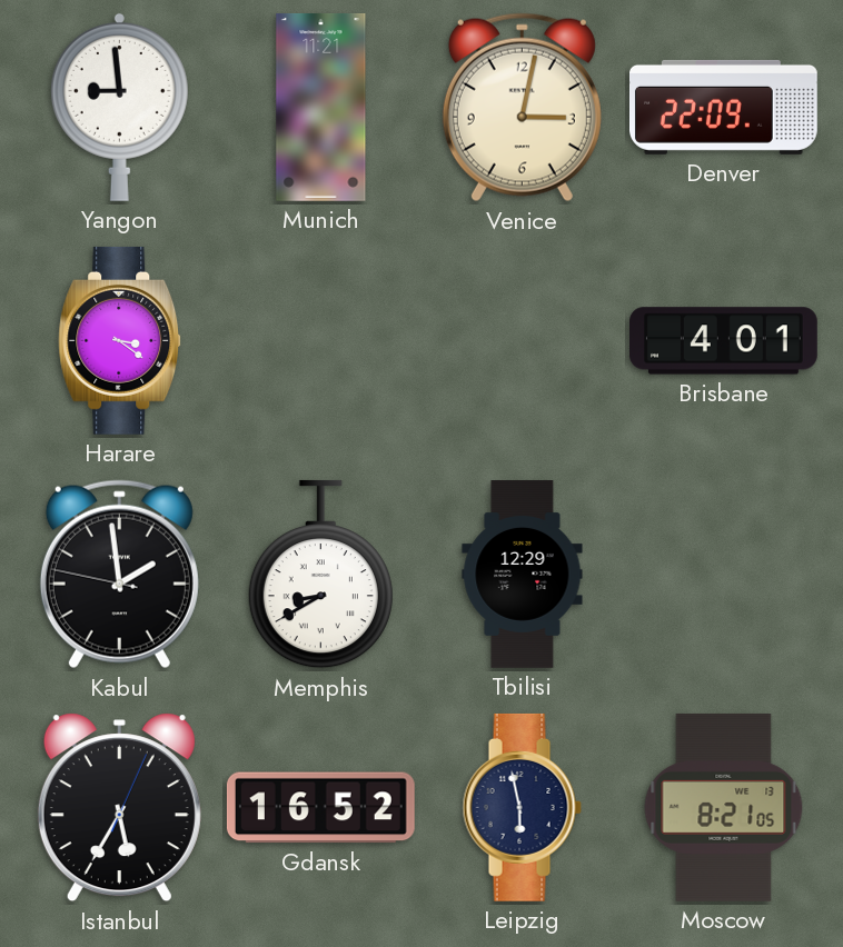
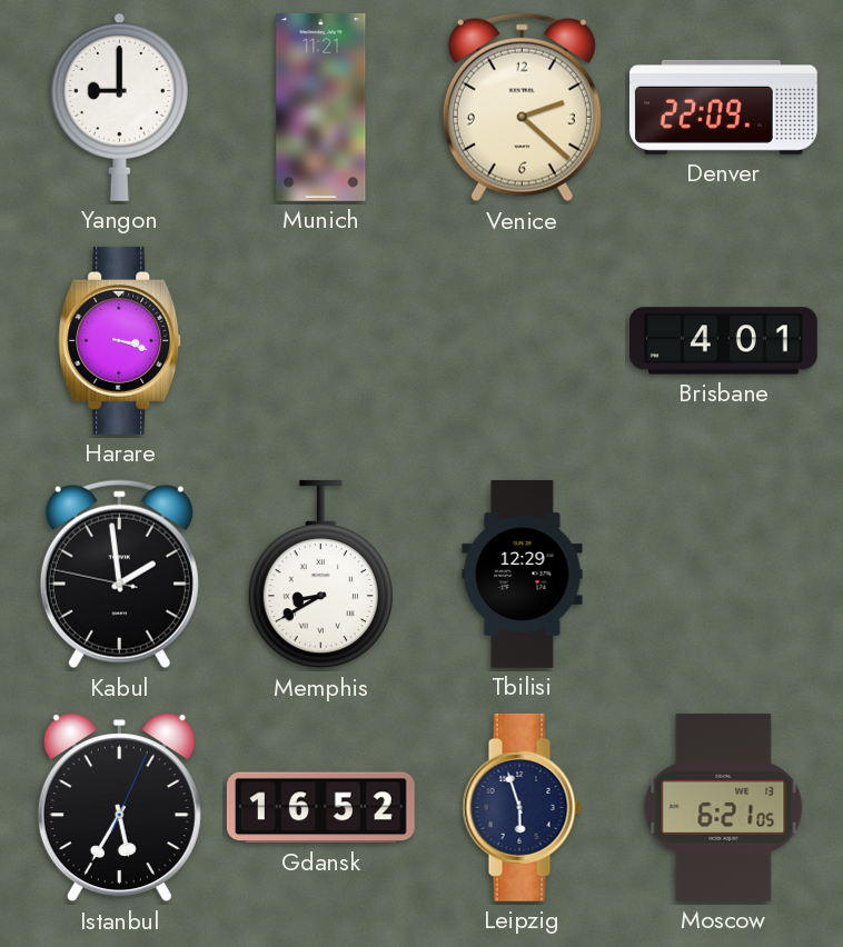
Yangon: 8:59 -> 9:00 (119, 107)
Venice: 3:02 -> 2:22 (522, 108)
Harare: 3:21 -> 3:18 (120, 340)
Leipzig: 5:58 -> 5:57 (522, 807)
Moscow: 8:21 -> 6:21 (724, 807)
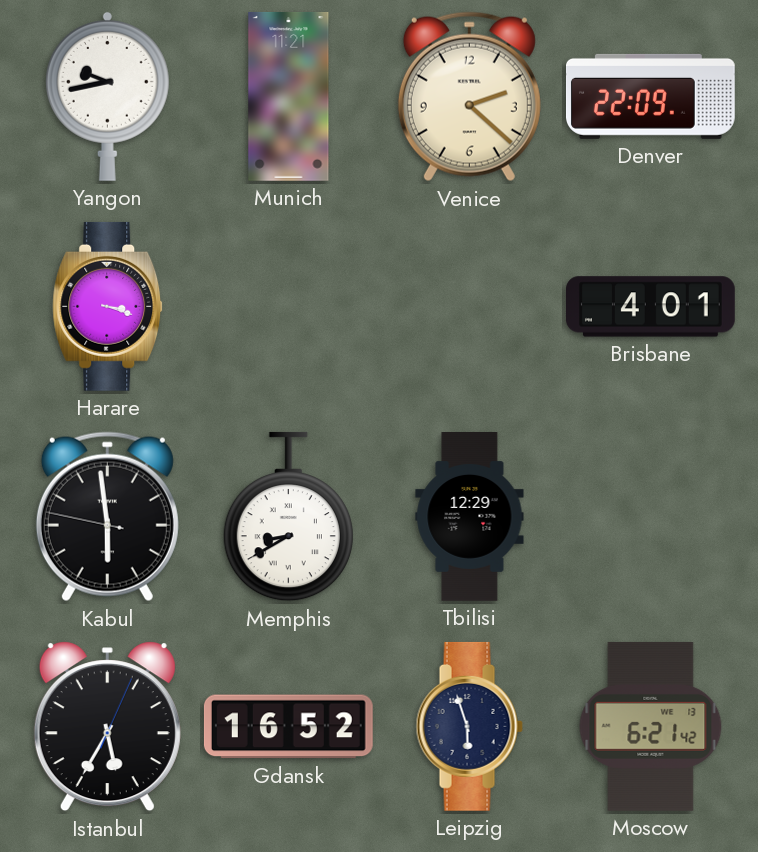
Yangon: 9:00 -> 9:43 (107, 96)
Kabul: 1:58 -> 5:58 (107, 517)
Moscow: 6:21:05 -> 6:21:42 (651, 726)
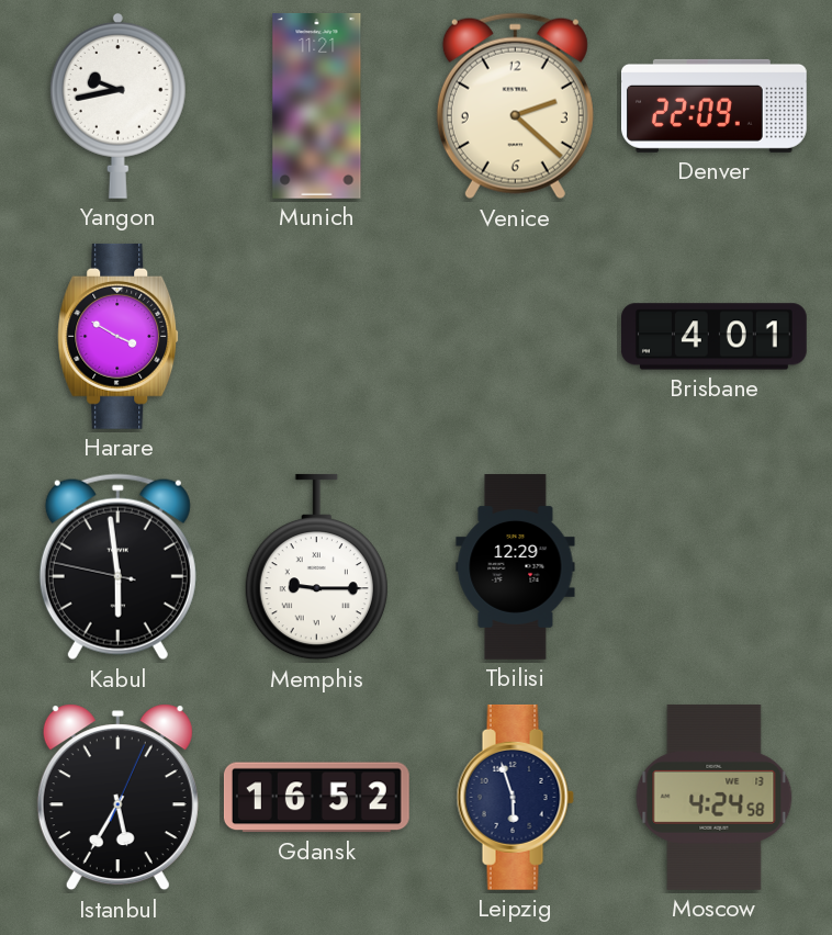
Harare: 3:18 -> 3:50 (119, 336)
Memphis: 8:40 -> 9:15 (316, 567)
Moscow: 6:21 -> 4:24 (715, 797)
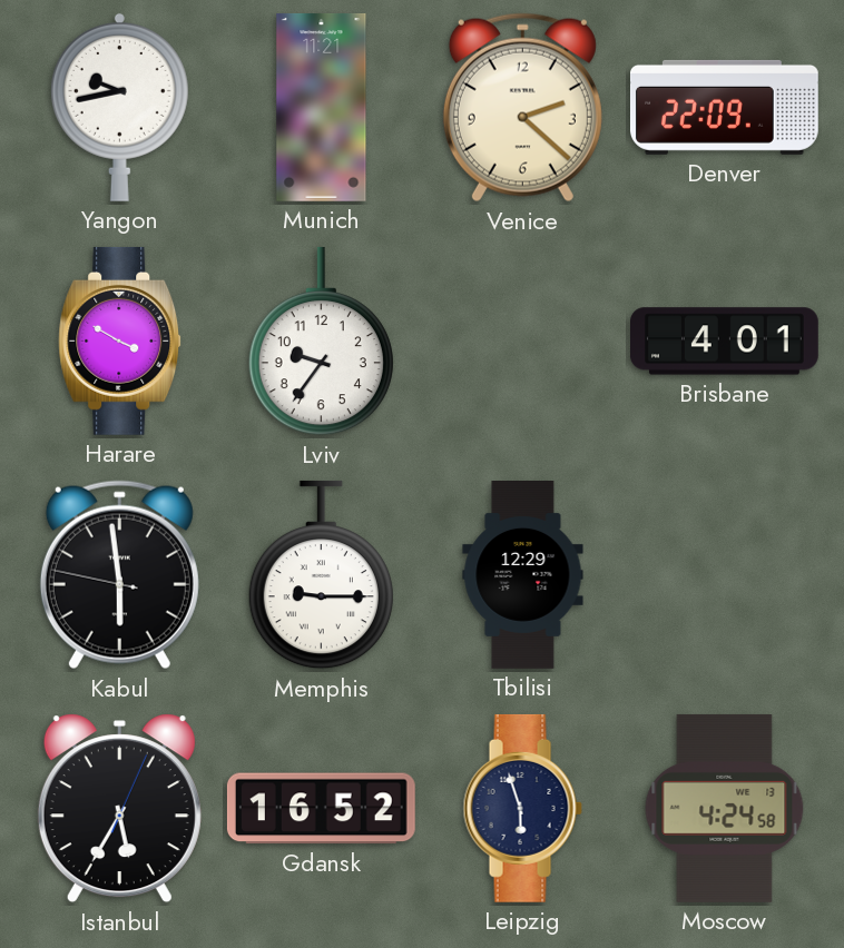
Lviv: none -> 9:36 (321, 342)
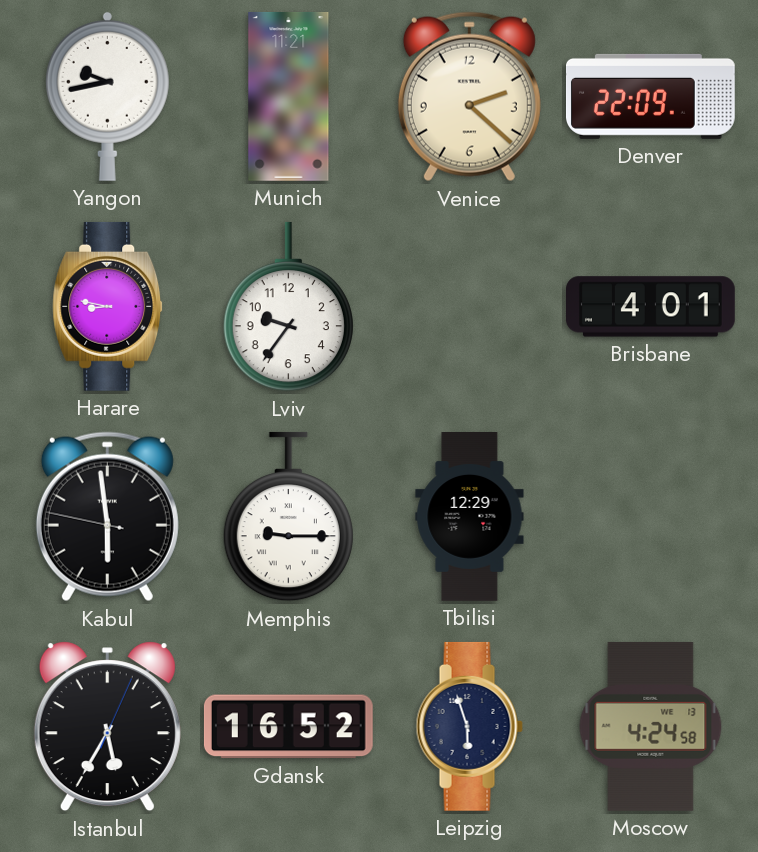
Harare: 3:50 -> 8:47 (108, 306)
